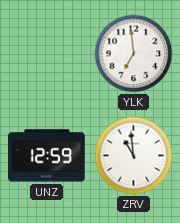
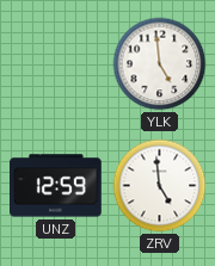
YLK: 6:59 -> 4:59 (160, 64)
ZRV: 10:59 -> 4:59 (160, 186)
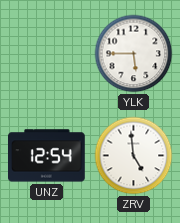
YLK: 4:59 -> 5:45 (134, 54)
UNZ: 12:59 -> 12:54 (47, 156)
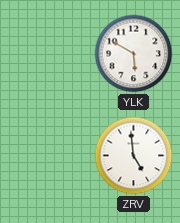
YLK: 5:45 -> 5:50 (134, 54)
UNZ: 12:54 -> none (47, 156)
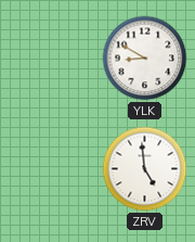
YLK: 5:50 -> 8:50 (145, 59)
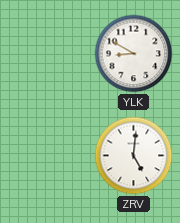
ZRV: 4:59 -> 5:01 (134, 156)
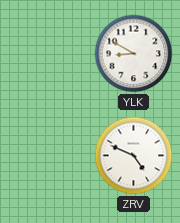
ZRV: 5:01 -> 4:49 (134, 156)
